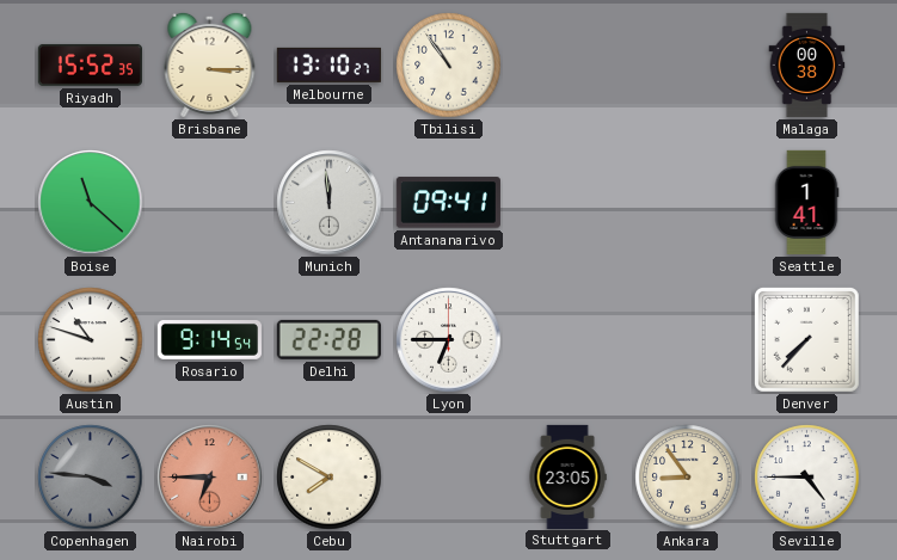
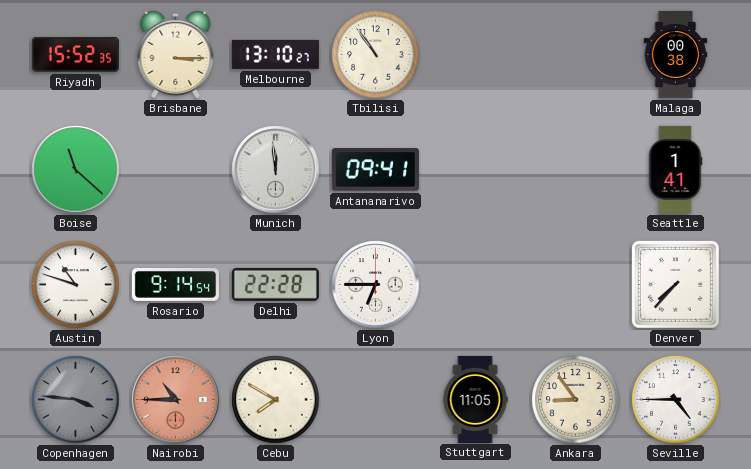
Nairobi: 6:45 -> 10:45 (176, 400)
Stuttgart: 23:05 -> 11:05 (475, 399)
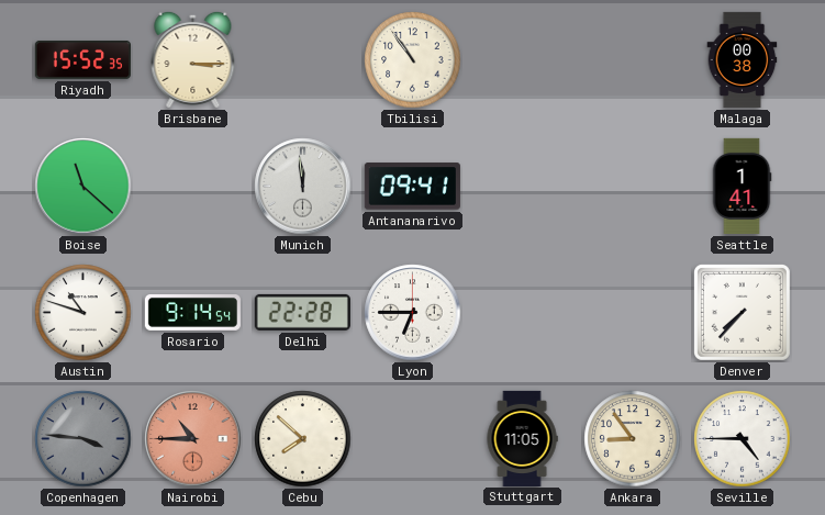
Melbourne: 13:10 -> none (275, 54)
Cebu: 7:50 -> 7:52 (303, 439)
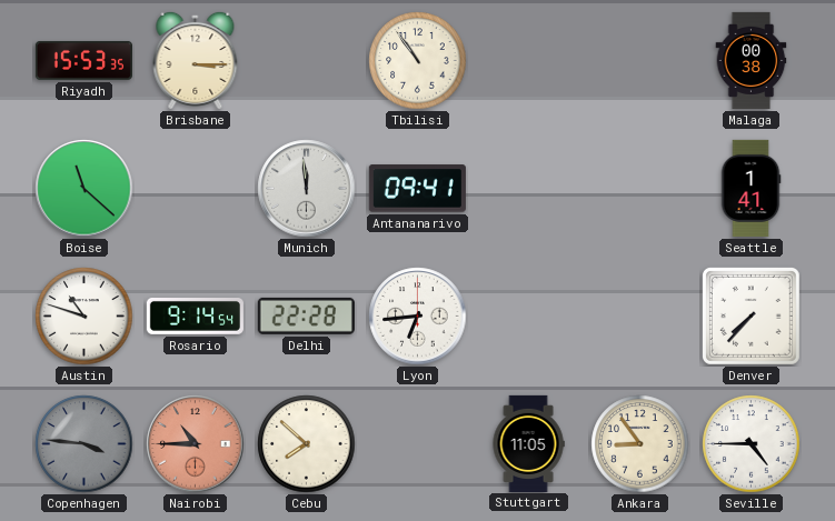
Riyadh: 15:52 -> 15:53 (83, 60)
Lyon: 6:45 -> 6:44 (418, 317)
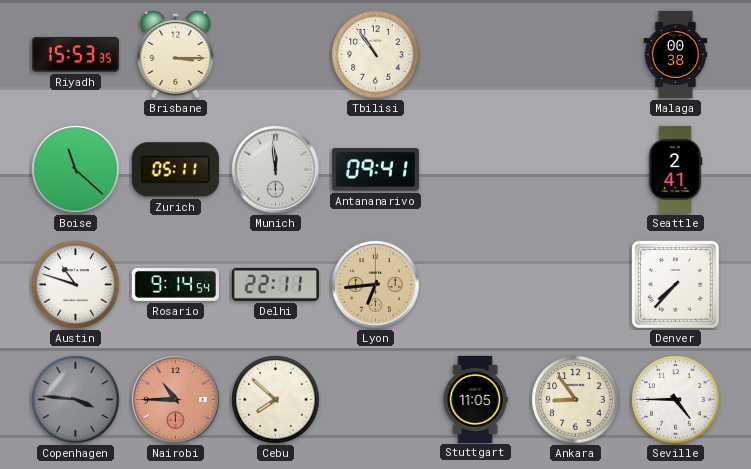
Zurich: none -> 05:11 (175, 170)
Seattle: 1:41 -> 2:41 (675, 169)
Delhi: 22:28 -> 22:11 (275, 284)
Lyon dial: white -> champagne (376, 285)
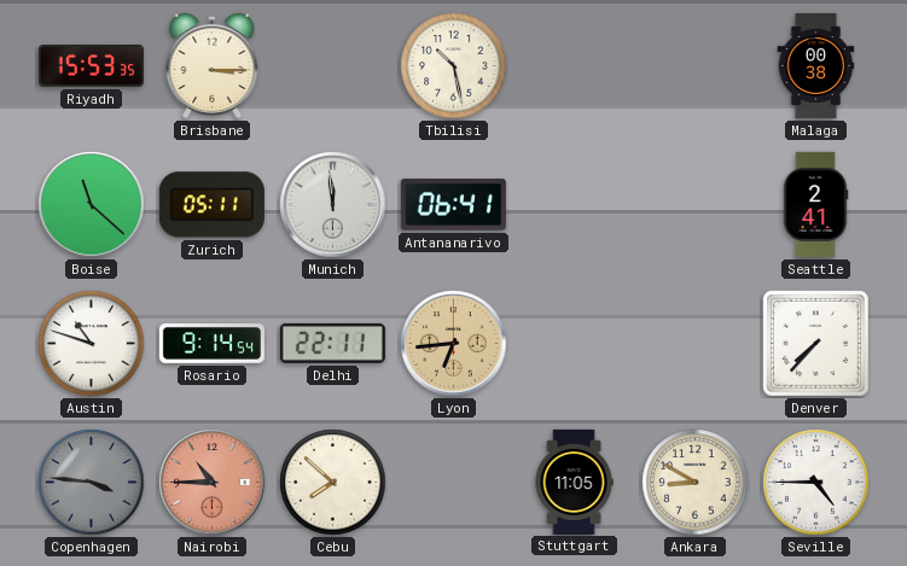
Tbilisi: 10:54 -> 10:28 (454, 66)
Antananarivo: 09:41 -> 06:41 (453, 205)
Ankara: 8:54 -> 8:50 (696, 483)
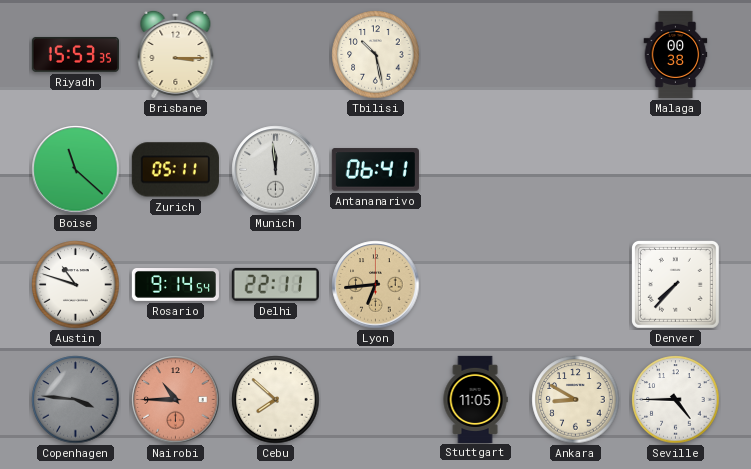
Seattle: 2:41 -> none (815, 204)
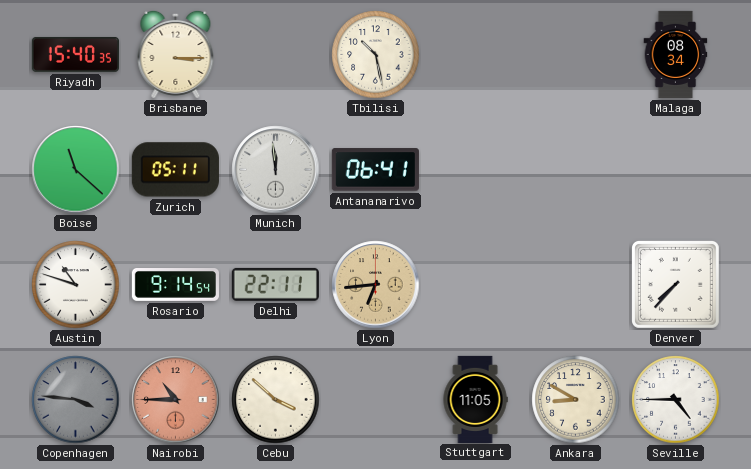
Riyadh: 15:53 -> 15:40 (75, 54)
Malaga: 00:38 -> 08:34 (676, 54)
Cebu: 7:52 -> 3:52 (276, 400)
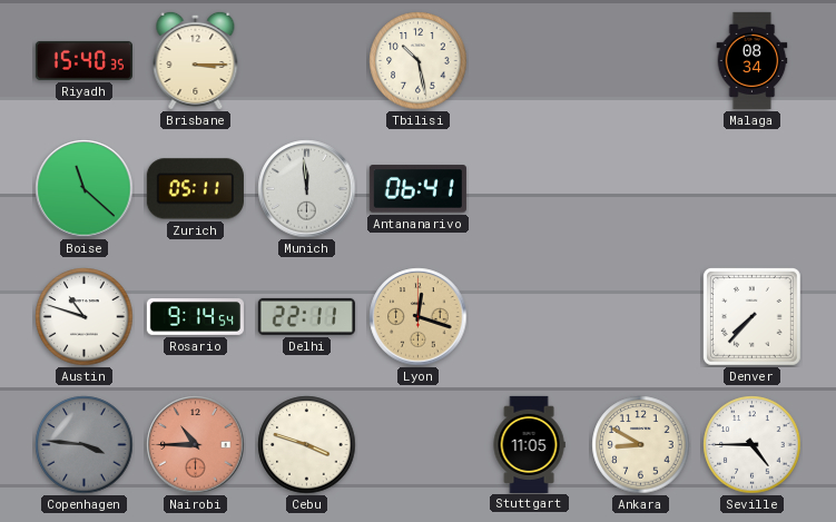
Lyon: 6:44 -> 12:18 (419, 317)
Cebu: 3:52 -> 3:48 (307, 445)
